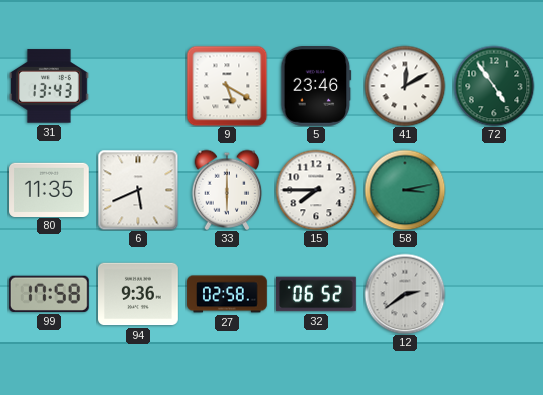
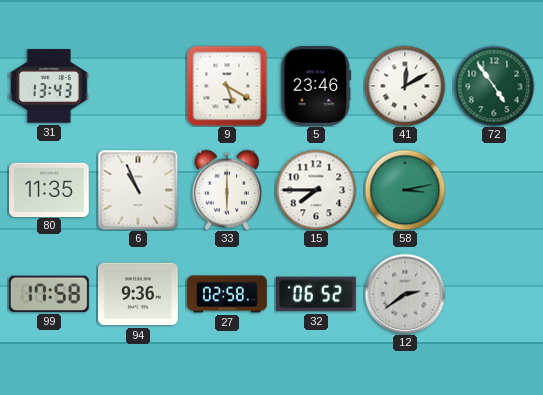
6: 5:41 -> 10:56 (138, 190)
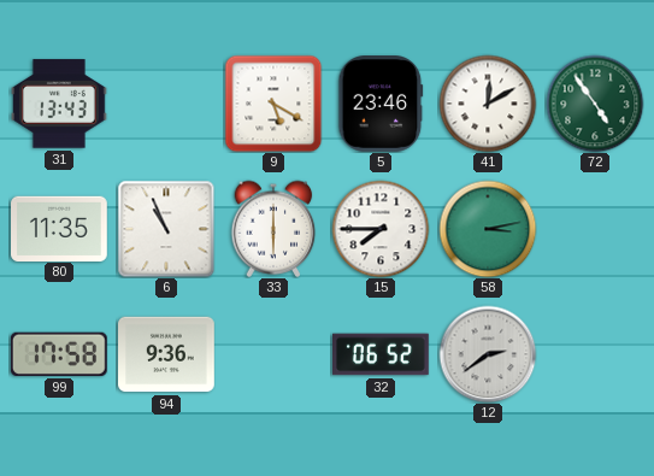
27: 02:58 -> none (227, 294)
